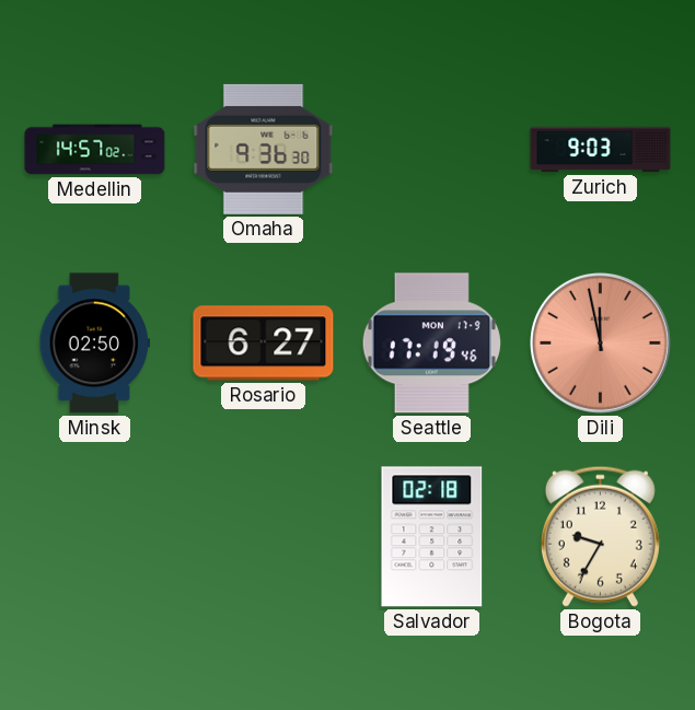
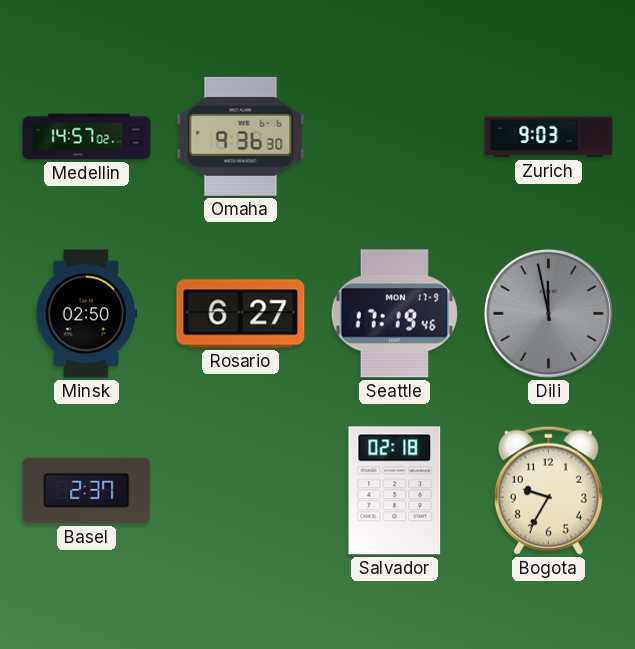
Dili dial: salmon -> grey (549, 314)
Basel: none -> 2:37 (87, 491)
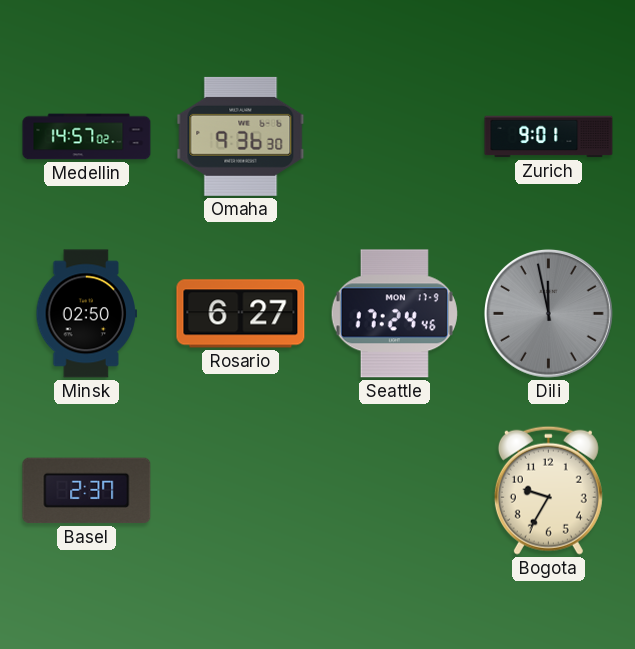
Zurich: 9:03 -> 9:01 (549, 137)
Seattle: 17:19 -> 17:24 (394, 314)
Salvador: 02:18 -> none (395, 491)
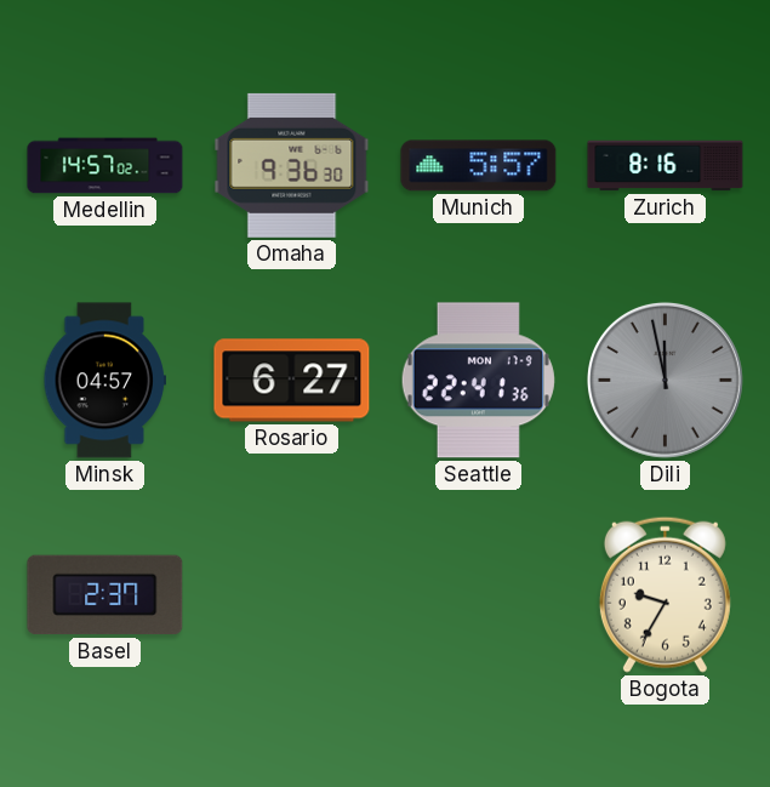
Munich: none -> 5:57 (479, 166)
Zurich: 9:01 -> 8:16 (666, 166)
Minsk: 02:50 -> 04:57 (104, 381)
Seattle: 17:24 -> 22:41 (478, 381)
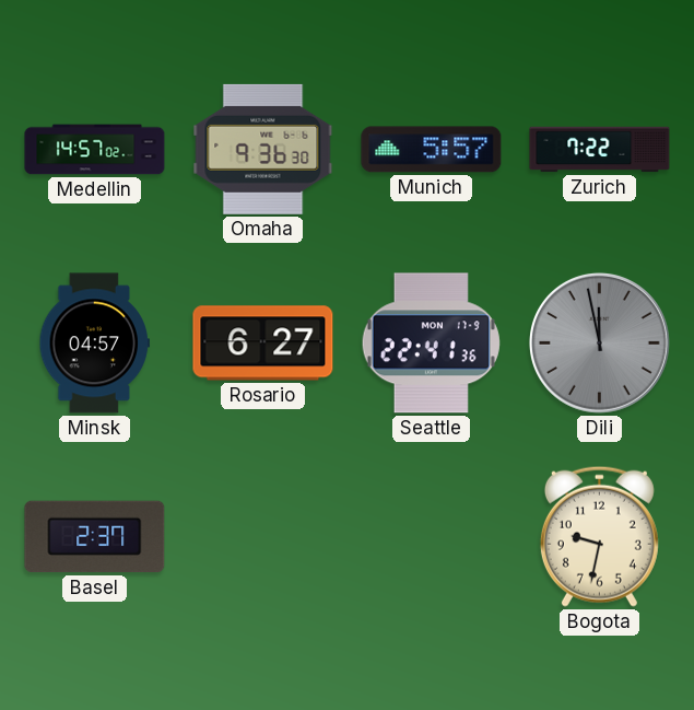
Zurich: 8:16 -> 7:22 (600, 150)
Bogota: 9:35 -> 9:32 (599, 536)
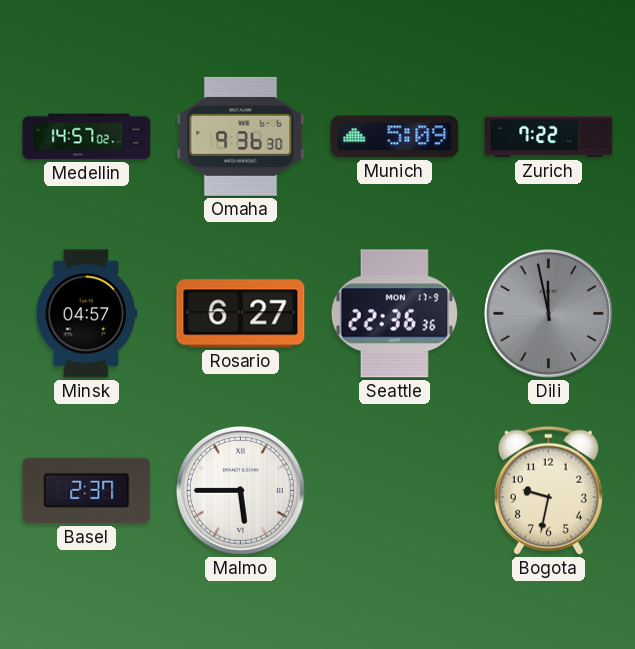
Munich: 5:57 -> 5:09 (395, 137)
Seattle: 22:41 -> 22:36 (394, 314)
Malmo: none -> 5:45 (241, 491)
